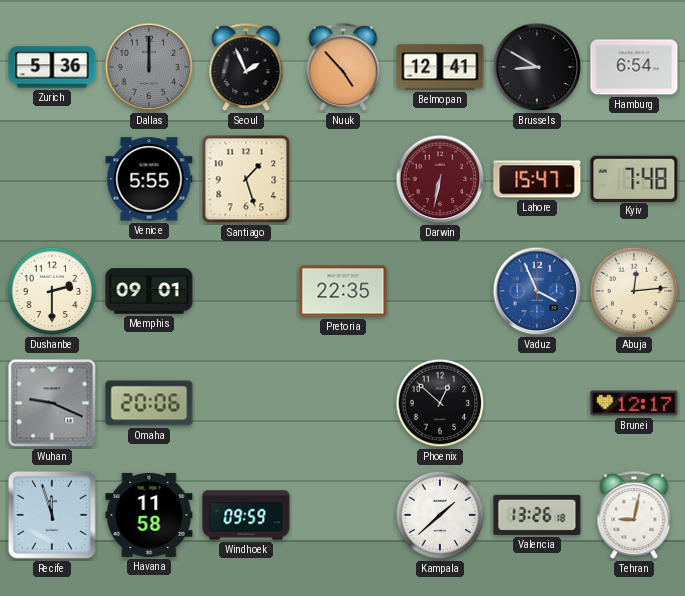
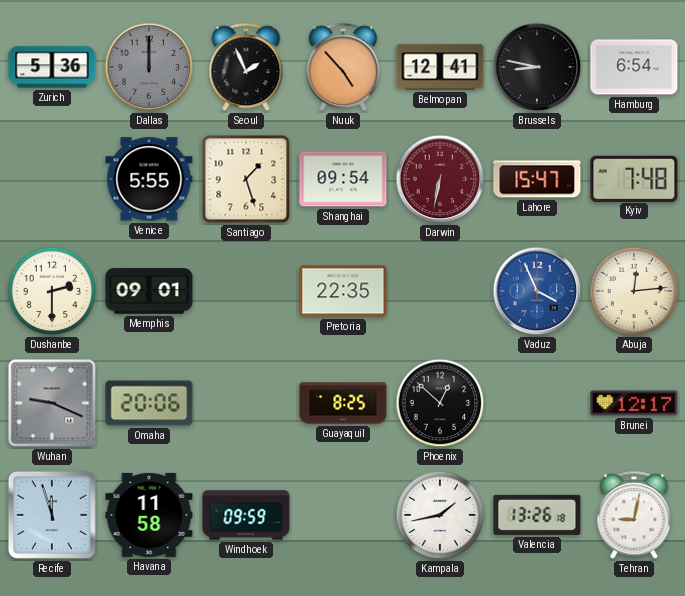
Brussels: 8:50 -> 8:47 (537, 67)
Shanghai: none -> 09:54 (343, 179)
Guayaquil: none -> 8:25 (343, 403)
Kampala: 1:38 -> 1:43 (440, 515)
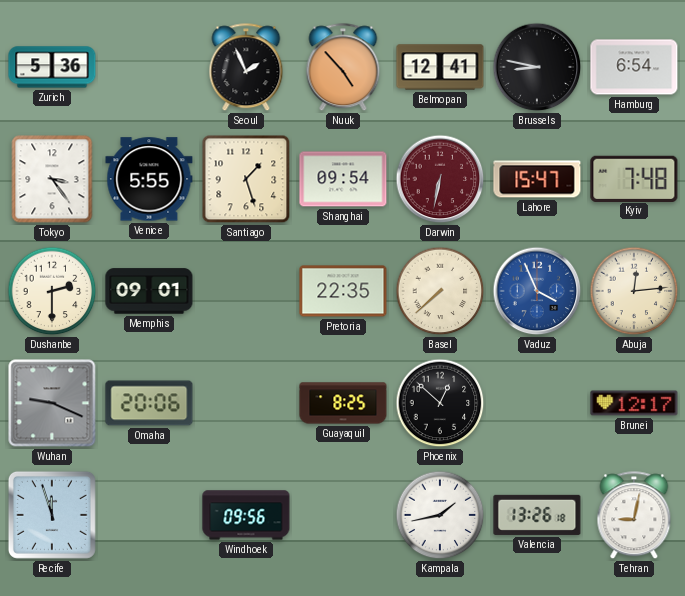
Dallas: 12:00 -> none (149, 67)
Tokyo: none -> 3:24 (52, 179)
Basel: none -> 7:38 (440, 291)
Havana: 11:58 -> none (149, 515)
Windhoek: 09:59 -> 09:56 (246, 515)
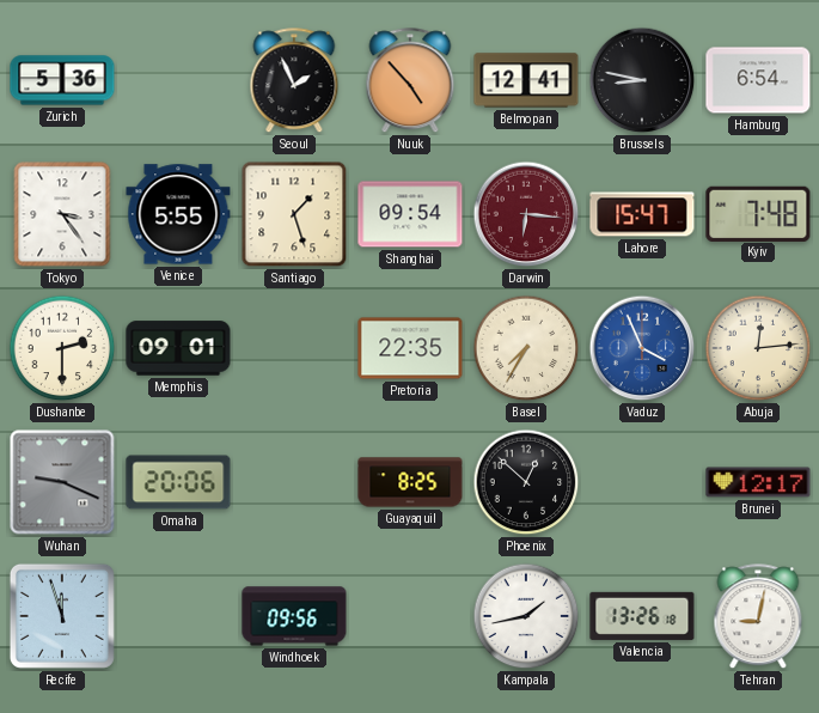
Darwin: 6:32 -> 6:16 (526, 214)
Basel: 7:38 -> 7:35 (526, 348)
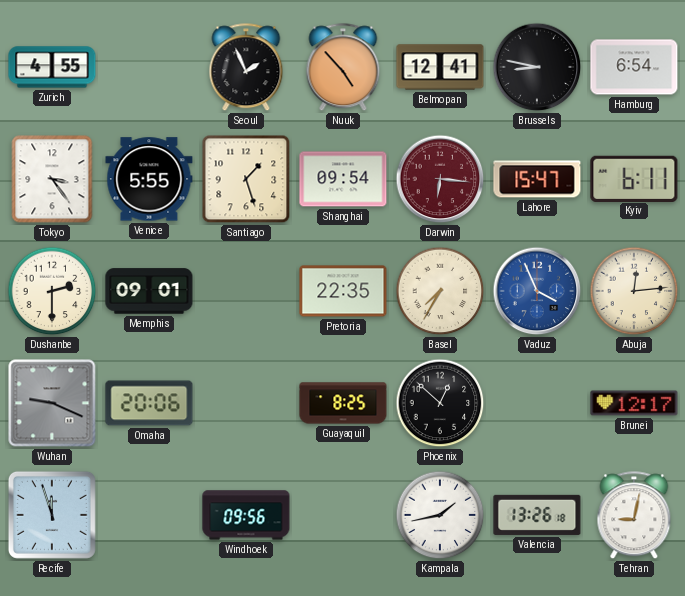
Zurich: 5:36 -> 4:55 (52, 67)
Kyiv: 7:48 -> 6:11 (634, 178)
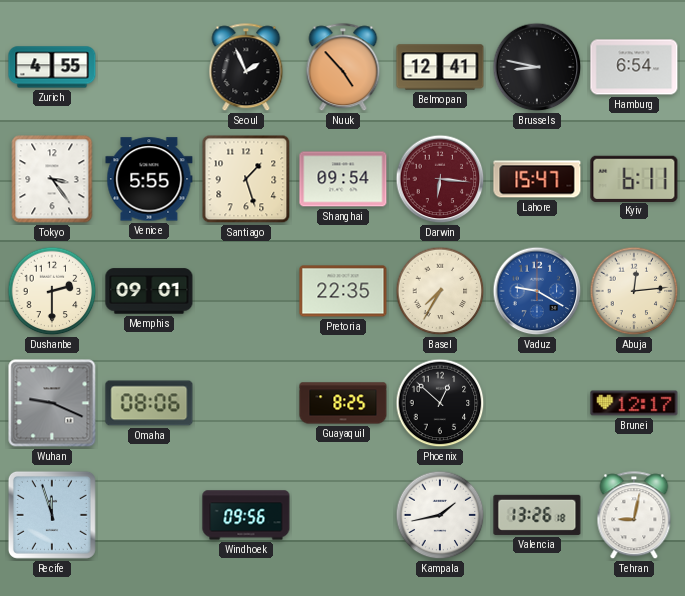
Vaduz: 3:56 -> 9:20 (537, 291)
Omaha: 20:06 -> 08:06 (149, 403)
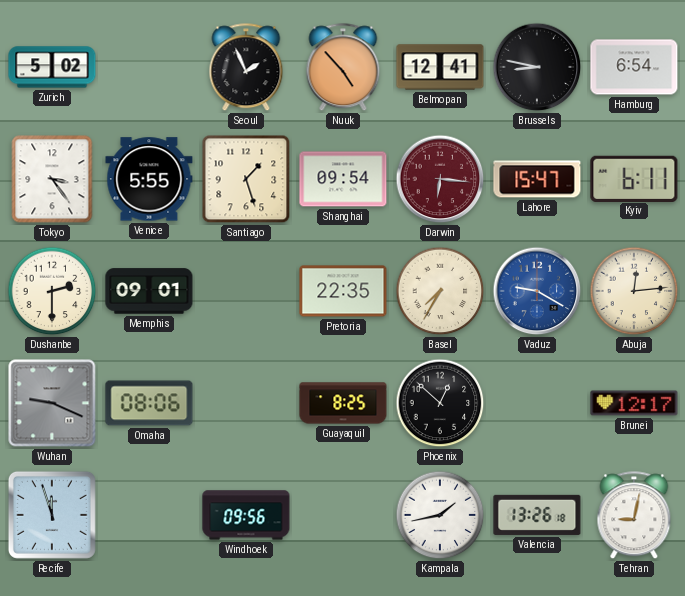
Zurich: 4:55 -> 5:02 (52, 67)
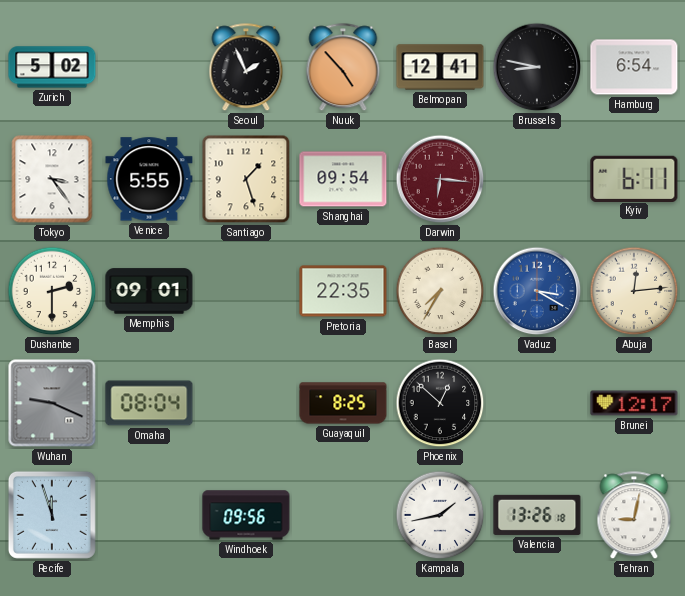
Lahore: 15:47 -> none (537, 179)
Vaduz: 9:20 -> 3:20 (537, 291)
Omaha: 08:06 -> 08:04 (149, 403)
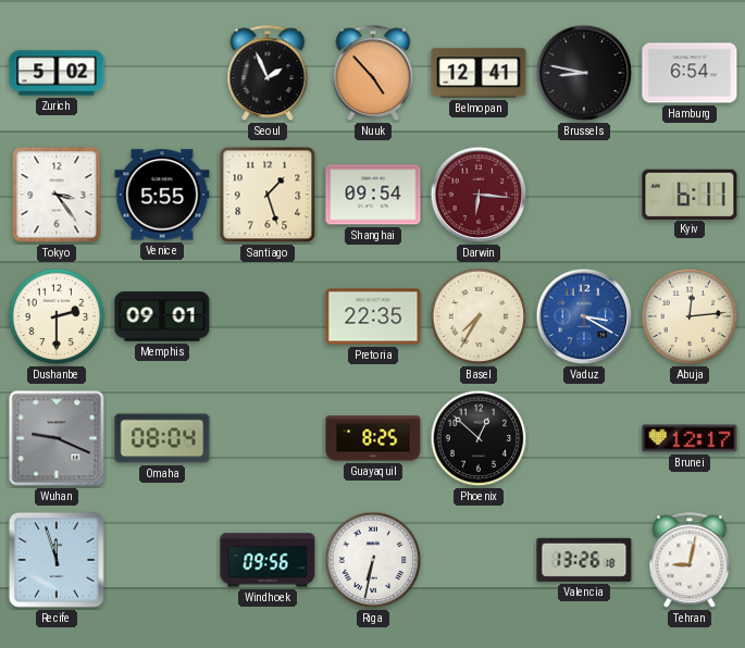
Riga: none -> 6:32 (373, 560)
Kampala: 1:43 -> none (440, 515)
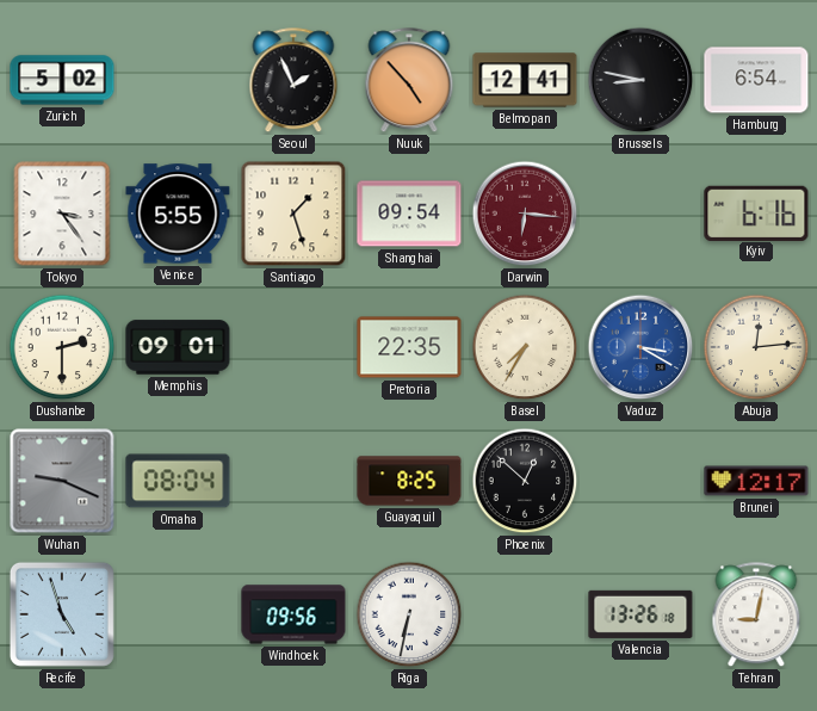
Kyiv: 6:11 -> 6:16 (756, 212)
Recife: 11:57 -> 4:57 (62, 614)
